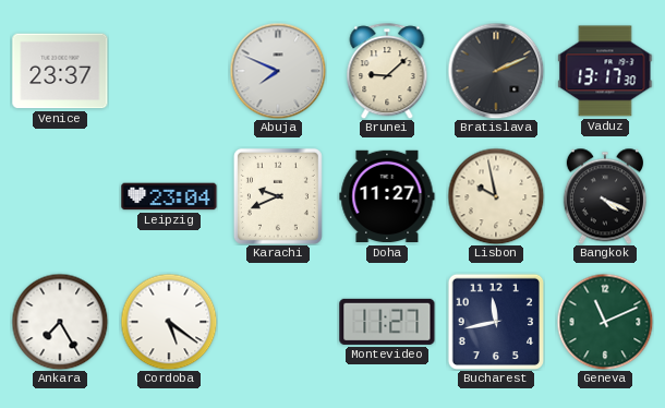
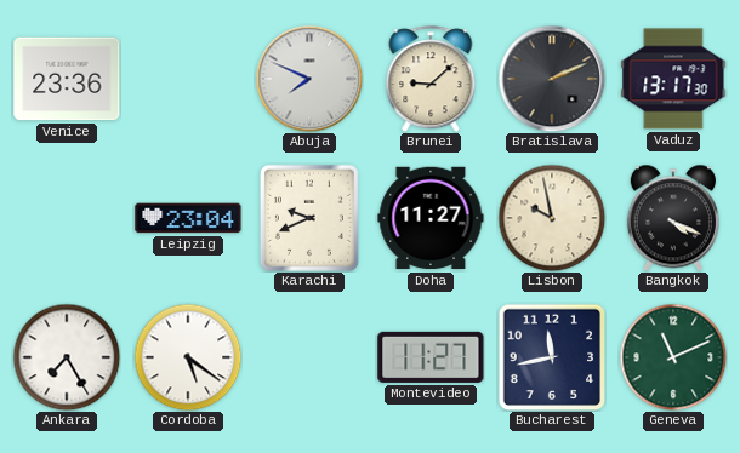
Venice: 23:37 -> 23:36 (67, 79)
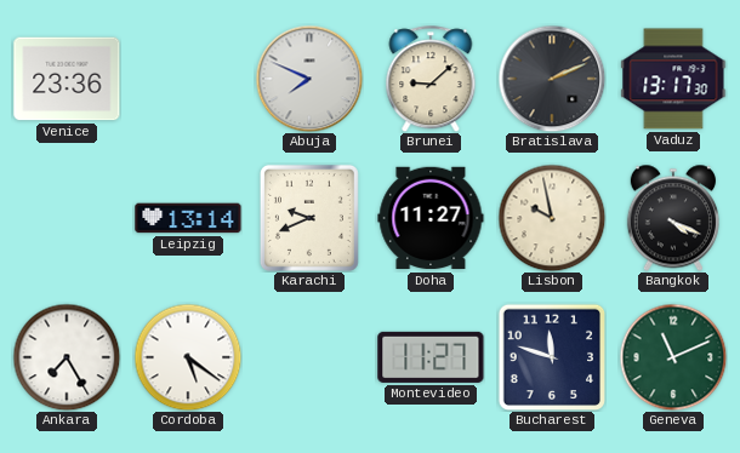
Leipzig: 23:04 -> 13:14 (188, 218)
Bucharest: 11:43 -> 11:48 (551, 356)
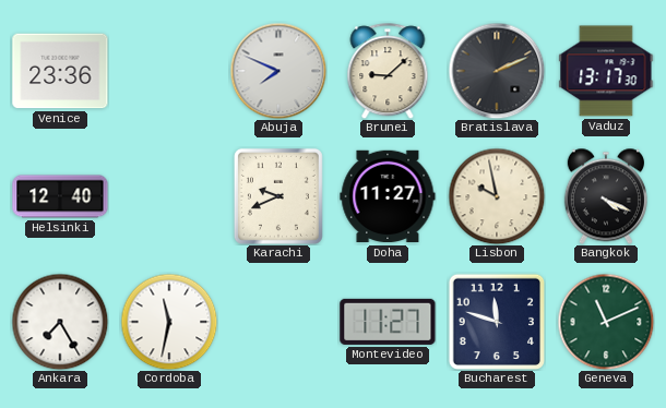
Helsinki: none -> 12:40 (60, 196)
Leipzig: 13:14 -> none (188, 218)
Cordoba: 5:21 -> 11:32 (169, 322)
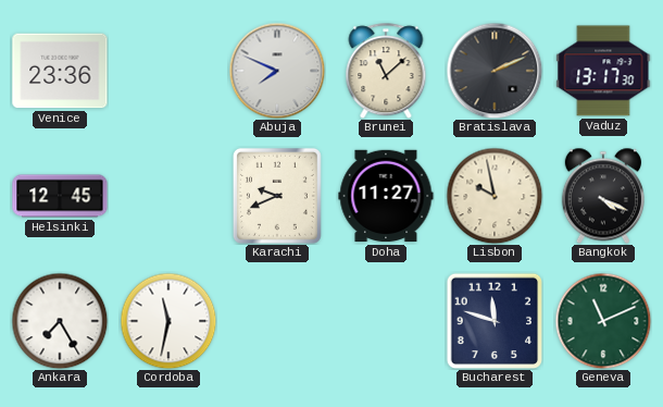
Brunei: 9:08 -> 11:08 (386, 71)
Helsinki: 12:40 -> 12:45 (60, 196)
Montevideo: 11:27 -> none (388, 322)
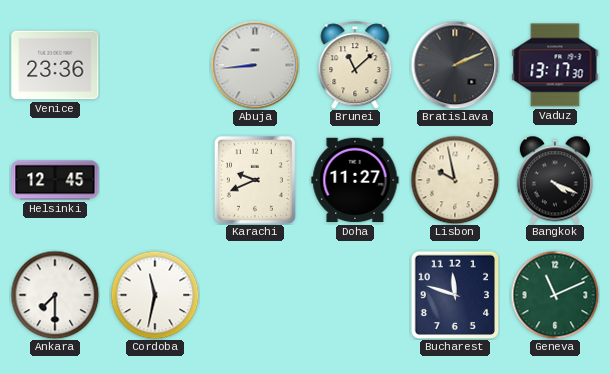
Abuja: 7:49 -> 8:44 (255, 65)
Ankara: 7:25 -> 7:30 (55, 295)
